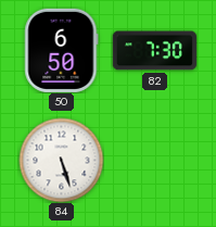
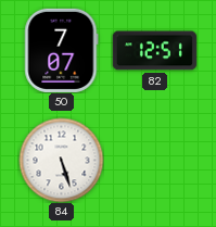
50: 6:50 -> 7:07 (62, 50)
82: 7:30 -> 12:51 (154, 51)
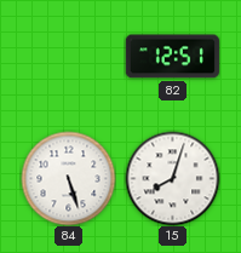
50: 7:07 -> none (62, 50)
15: none -> 8:03 (172, 178)
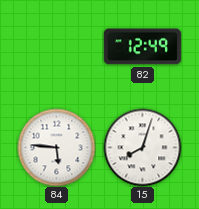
82: 12:51 -> 12:49 (142, 47)
84: 5:27 -> 5:46 (56, 147)
